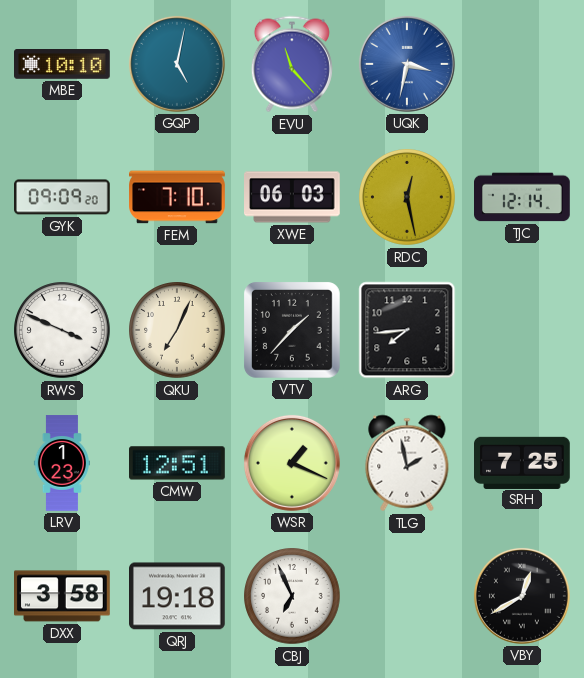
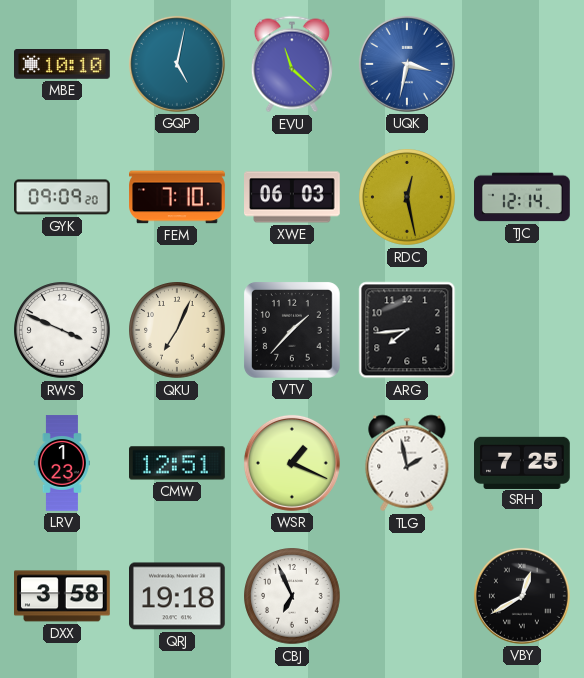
EVU: 11:23 -> 11:22 (292, 64)
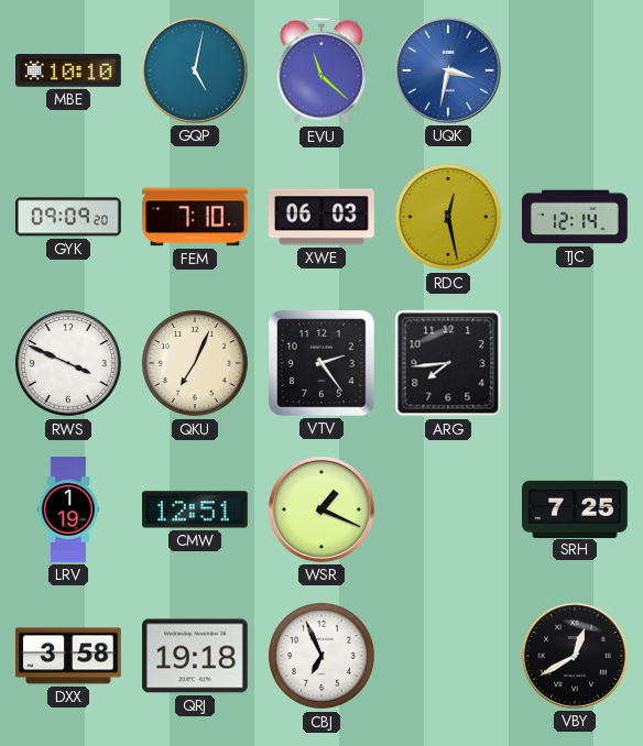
VTV: 1:37 -> 2:24 (321, 363)
LRV: 1:23 -> 1:19 (68, 509)
TLG: 1:58 -> none (407, 463)
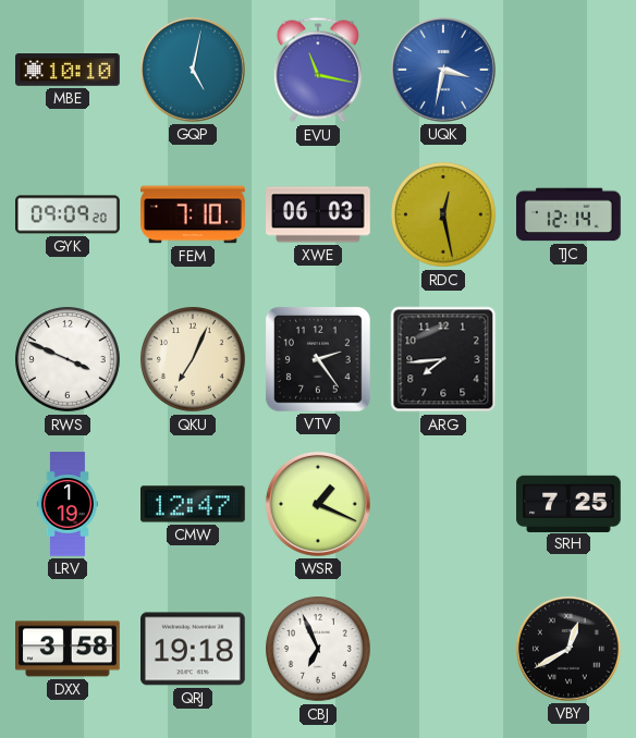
EVU: 11:22 -> 11:17 (318, 70)
CMW: 12:51 -> 12:47 (194, 504)
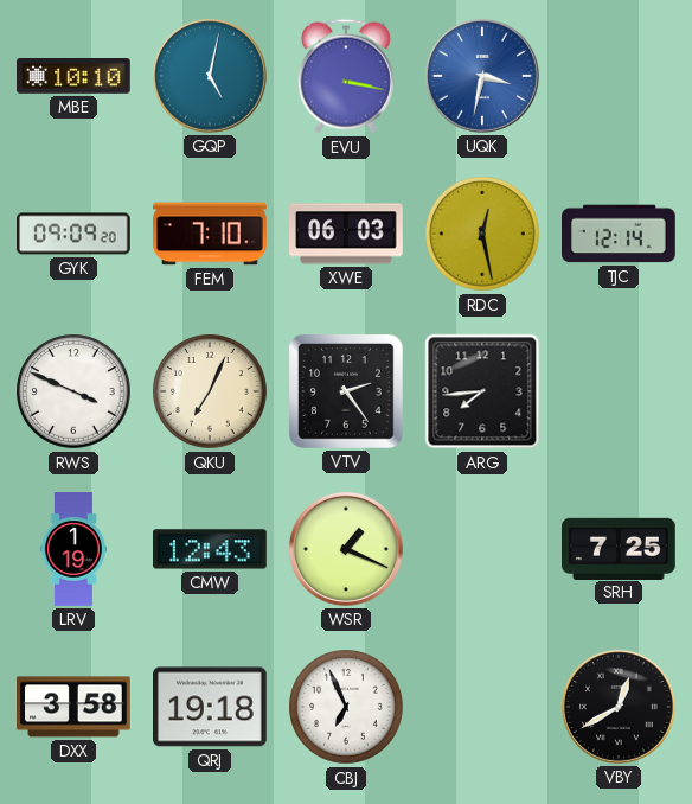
EVU: 11:17 -> 3:17 (346, 76)
CMW: 12:47 -> 12:43 (211, 549)
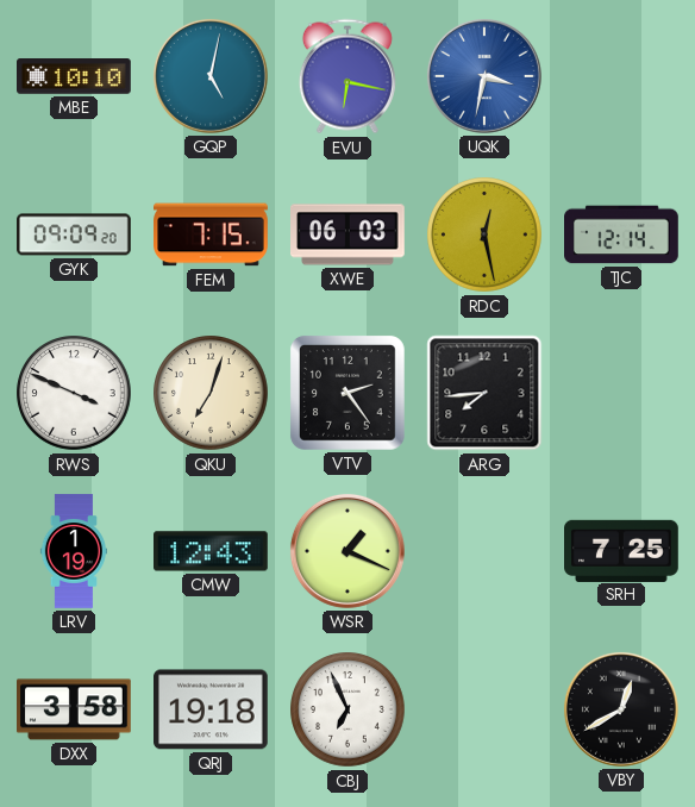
EVU: 3:17 -> 6:17 (347, 76)
FEM: 7:10 -> 7:15 (211, 234)
QKU: 7:04 -> 7:03 (211, 393)
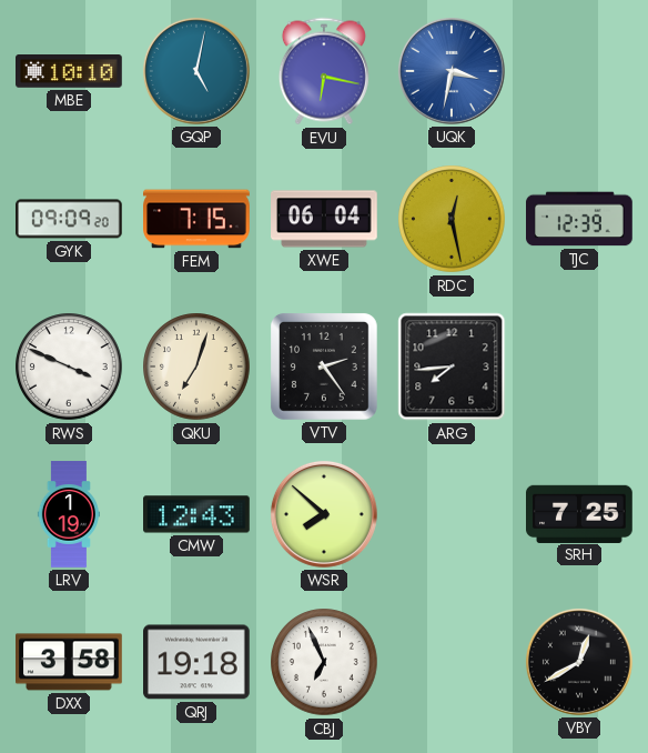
XWE: 06:03 -> 06:04 (325, 219)
TJC: 12:14 -> 12:39 (580, 219)
WSR: 1:19 -> 7:52 (324, 514)
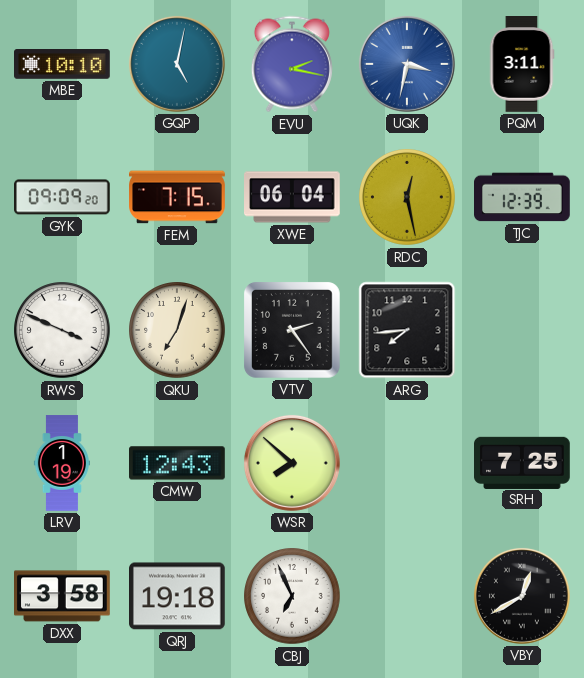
EVU: 6:17 -> 2:17 (292, 64)
PQM: none -> 3:11 (522, 65)
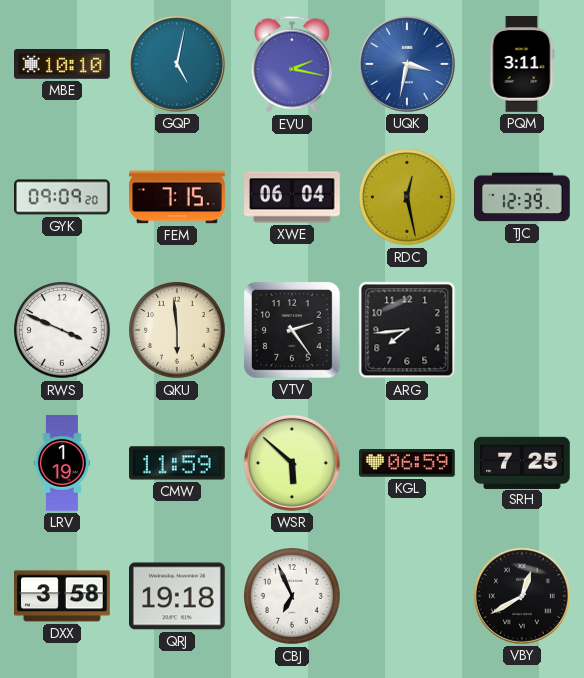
QKU: 7:03 -> 5:59 (177, 330)
CMW: 12:43 -> 11:59 (178, 463)
WSR: 7:52 -> 5:52 (292, 463)
KGL: none -> 06:59 (408, 463)
